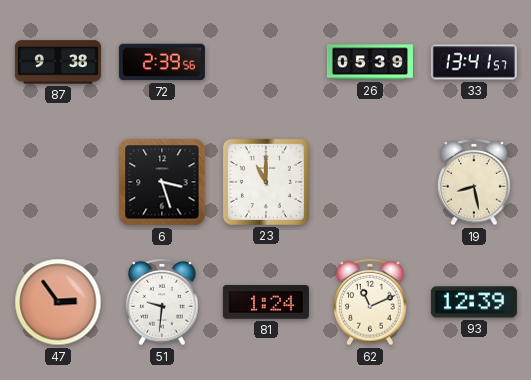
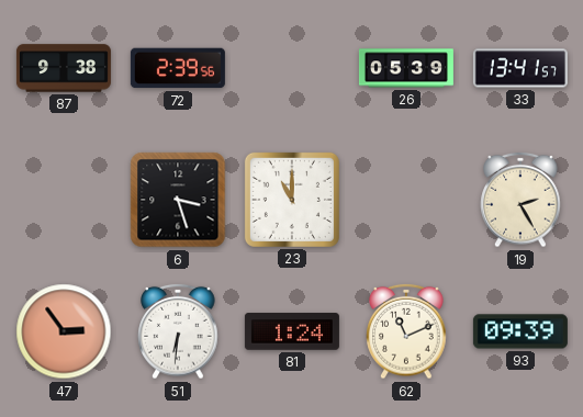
19: 8:28 -> 2:25 (520, 200)
51: 9:31 -> 6:31 (178, 331)
93: 12:39 -> 09:39 (520, 331)
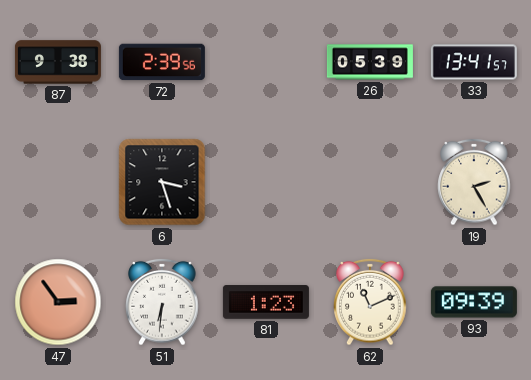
23: 11:00 -> none (292, 200)
81: 1:24 -> 1:23 (266, 302)
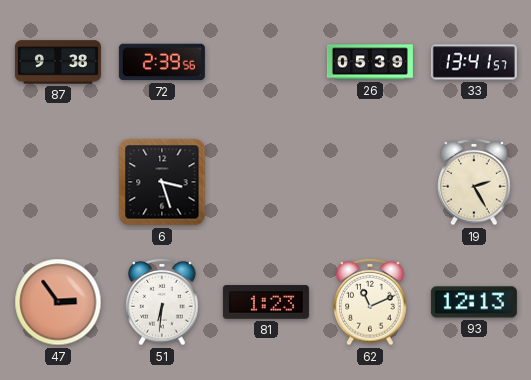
93: 09:39 -> 12:13 (474, 302)
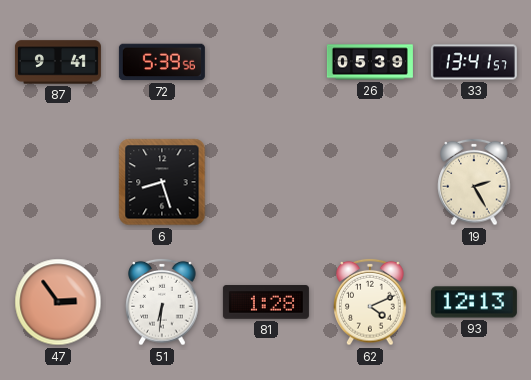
87: 9:38 -> 9:41 (58, 62)
72: 2:39 -> 5:39 (162, 62)
6: 3:27 -> 8:27 (162, 182)
81: 1:23 -> 1:28 (266, 302)
62: 11:11 -> 4:11 (370, 302)
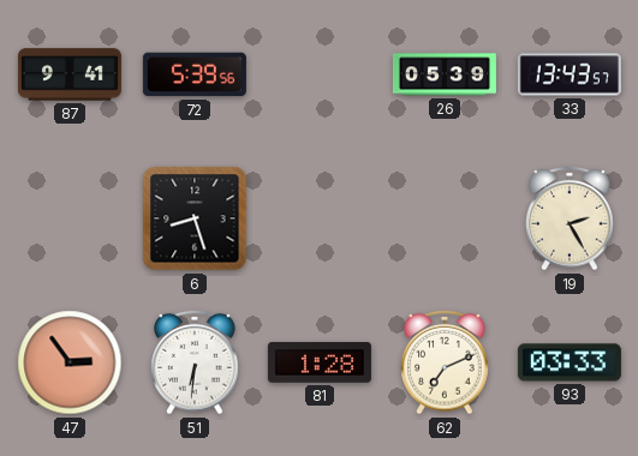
33: 13:41 -> 13:43 (570, 74)
62: 4:11 -> 7:11 (445, 362)
93: 12:13 -> 03:33 (570, 362)
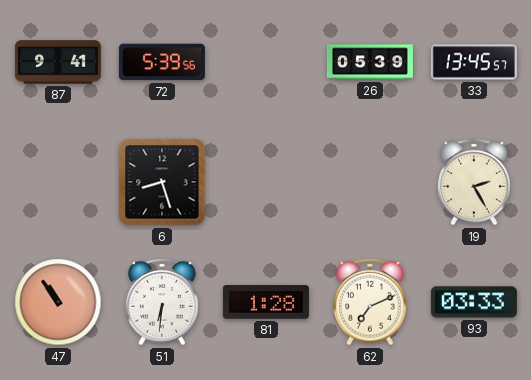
33: 13:43 -> 13:45 (474, 62)
47: 2:54 -> 10:54 (58, 302)
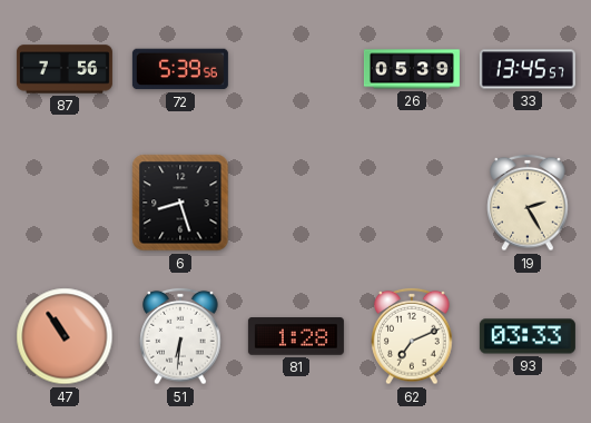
87: 9:41 -> 7:56 (65, 69)
